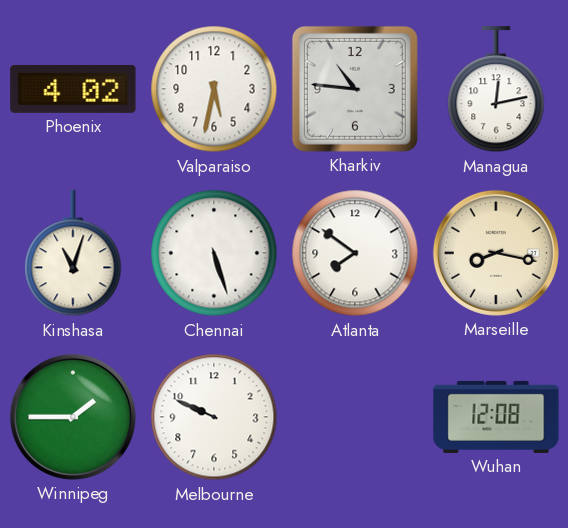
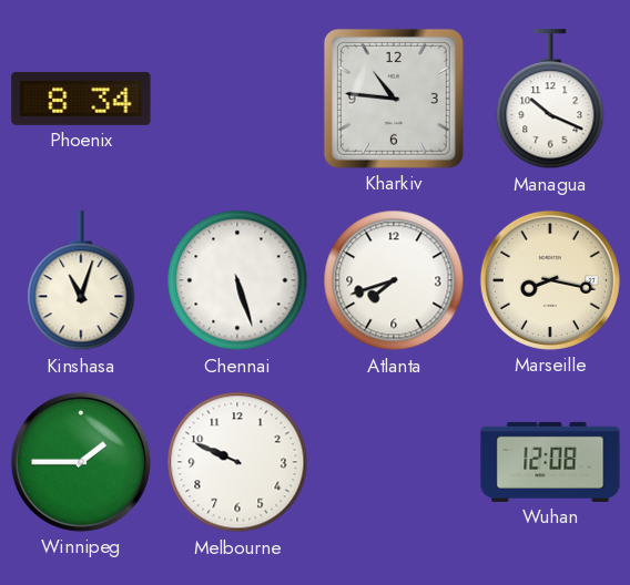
Phoenix: 4:02 -> 8:34 (81, 99)
Valparaiso: 5:32 -> none (214, 89)
Managua: 12:13 -> 10:19 (550, 100)
Atlanta: 7:51 -> 7:42 (394, 280)
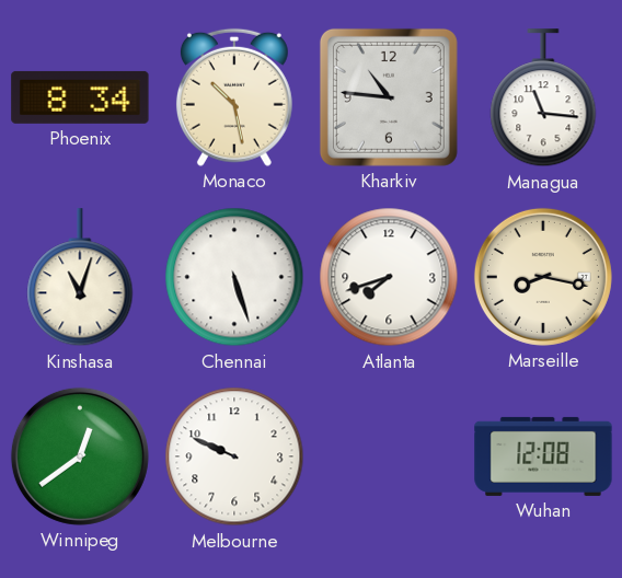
Monaco: none -> 10:28 (234, 97)
Managua: 10:19 -> 11:16 (543, 99)
Winnipeg: 1:45 -> 12:39 (80, 456)
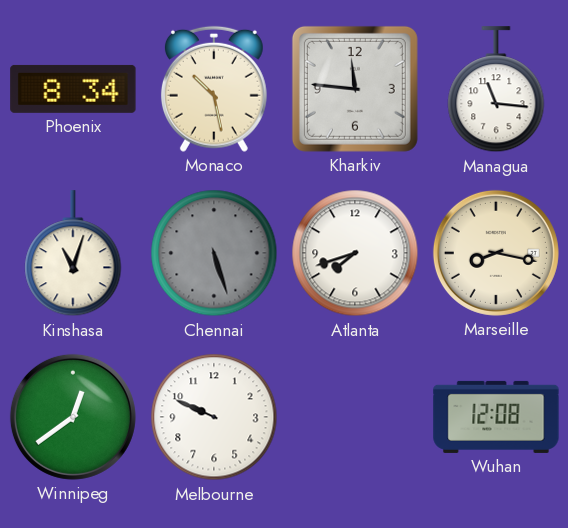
Kharkiv: 10:46 -> 11:46 (355, 89)
Chennai dial: white -> grey (214, 253)
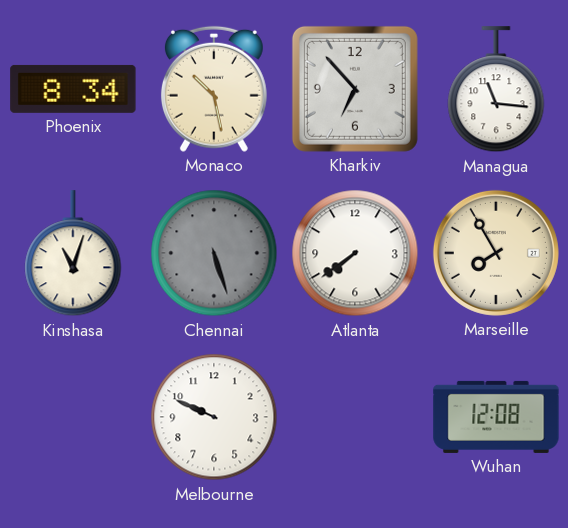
Kharkiv: 11:46 -> 6:53 (355, 89)
Atlanta: 7:42 -> 7:39 (355, 253)
Marseille: 8:17 -> 7:55 (496, 253)
Winnipeg: 12:39 -> none (73, 417)
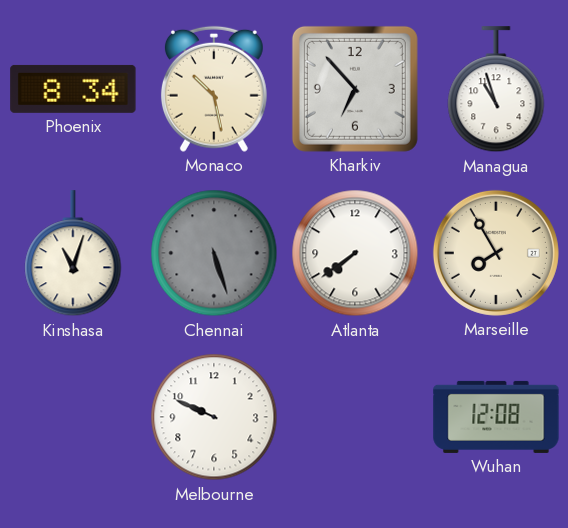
Managua: 11:16 -> 10:57 (496, 90)
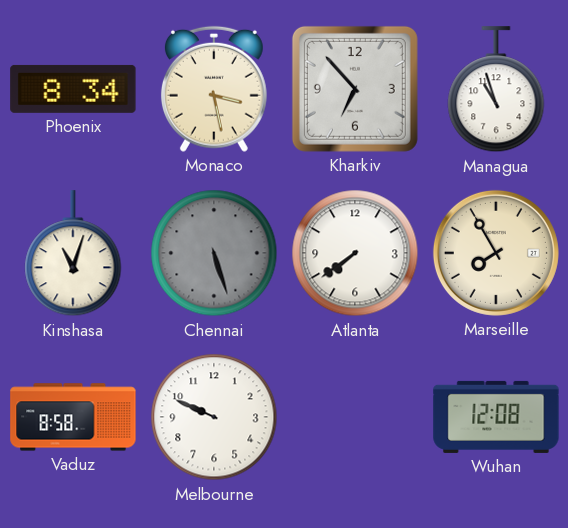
Monaco: 10:28 -> 3:28 (214, 89)
Vaduz: none -> 8:58 (73, 417)
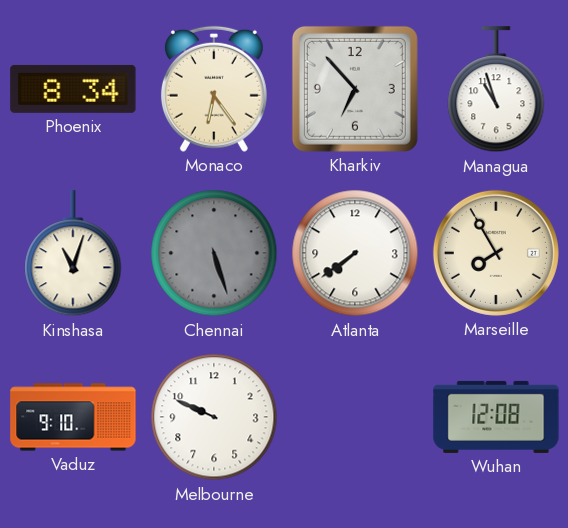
Monaco: 3:28 -> 6:24 (214, 89)
Vaduz: 8:58 -> 9:10 (73, 417)
